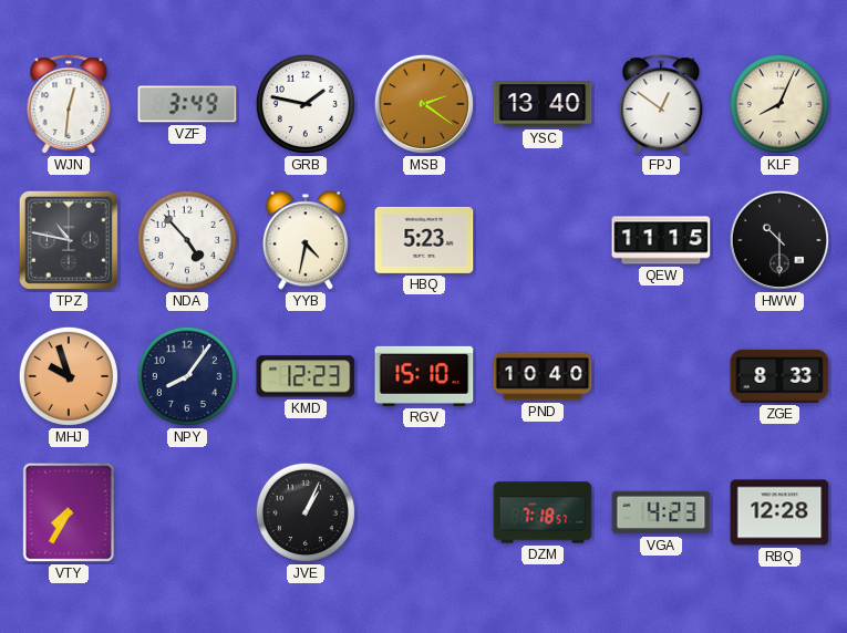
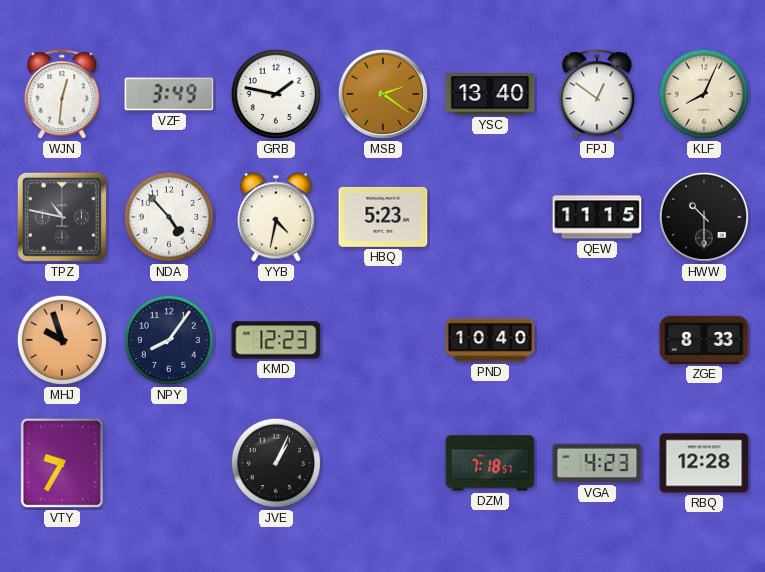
RGV: 15:10 -> none (424, 376)
VTY: 7:35 -> 9:35 (62, 463)
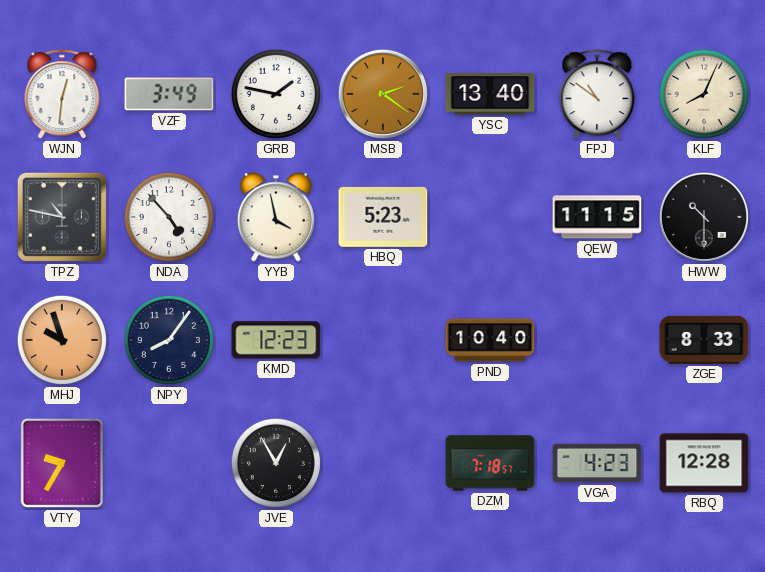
FPJ: 12:51 -> 10:51 (597, 95)
YYB: 4:32 -> 3:58 (276, 217)
JVE: 1:04 -> 12:55 (276, 463)
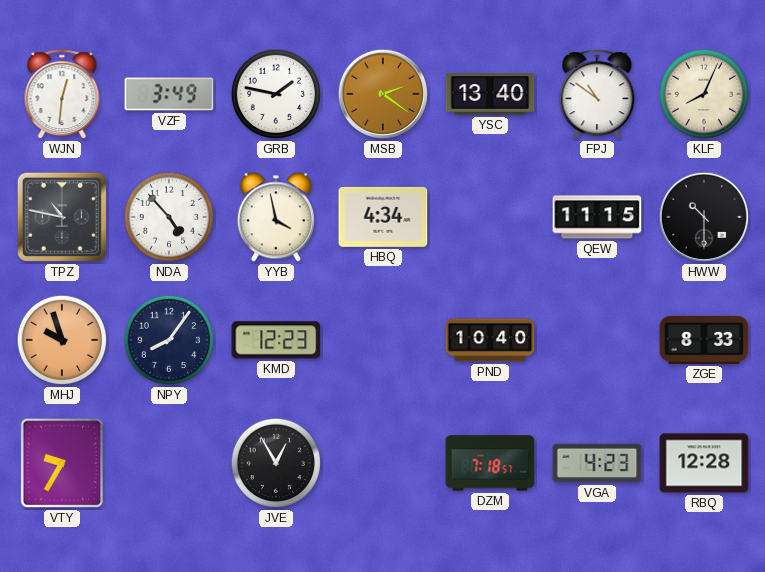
HBQ: 5:23 -> 4:34 (383, 217)
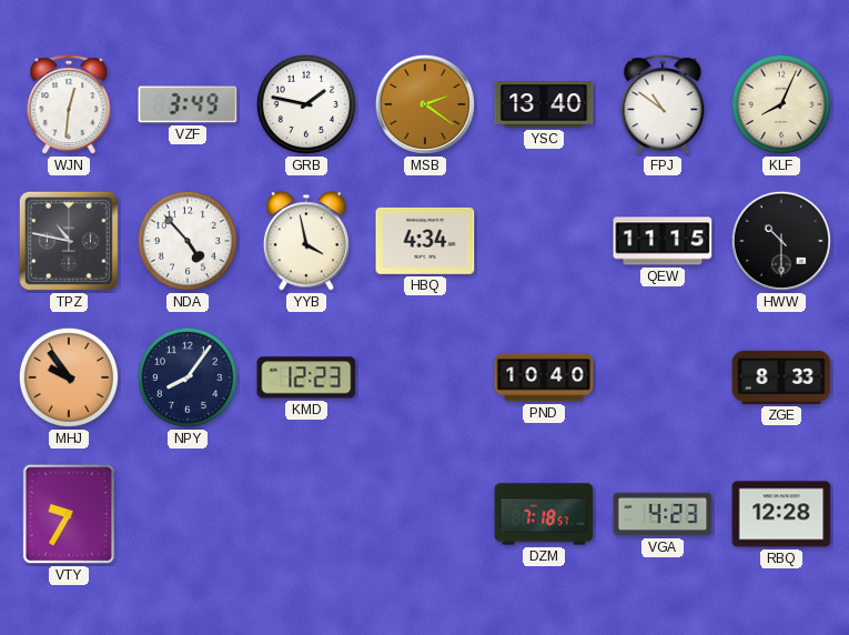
MHJ: 9:57 -> 9:54 (69, 377)
JVE: 12:55 -> none (276, 463)
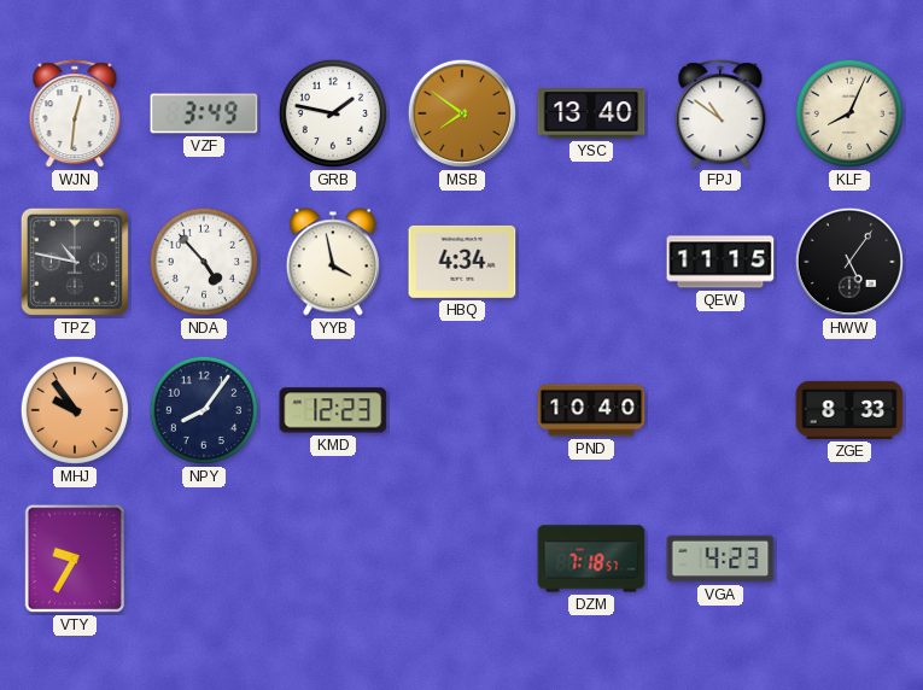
MSB: 2:21 -> 7:51 (462, 113)
HWW: 10:30 -> 5:06 (849, 262)
RBQ: 12:28 -> none (781, 514)
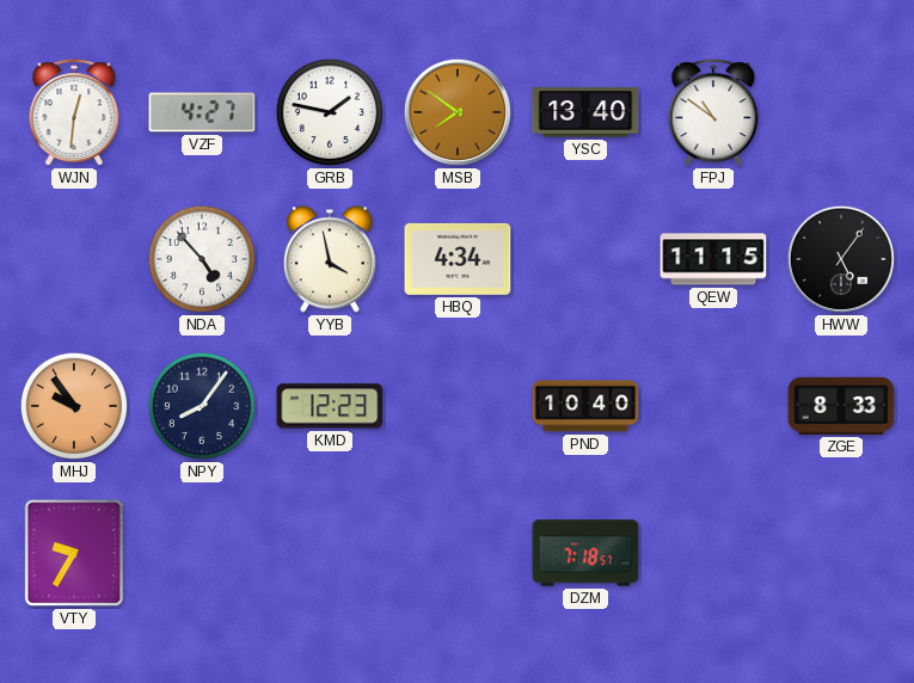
VZF: 3:49 -> 4:27 (202, 112)
KLF: 8:04 -> none (849, 113)
TPZ: 10:47 -> none (75, 262)
VGA: 4:23 -> none (720, 559)
